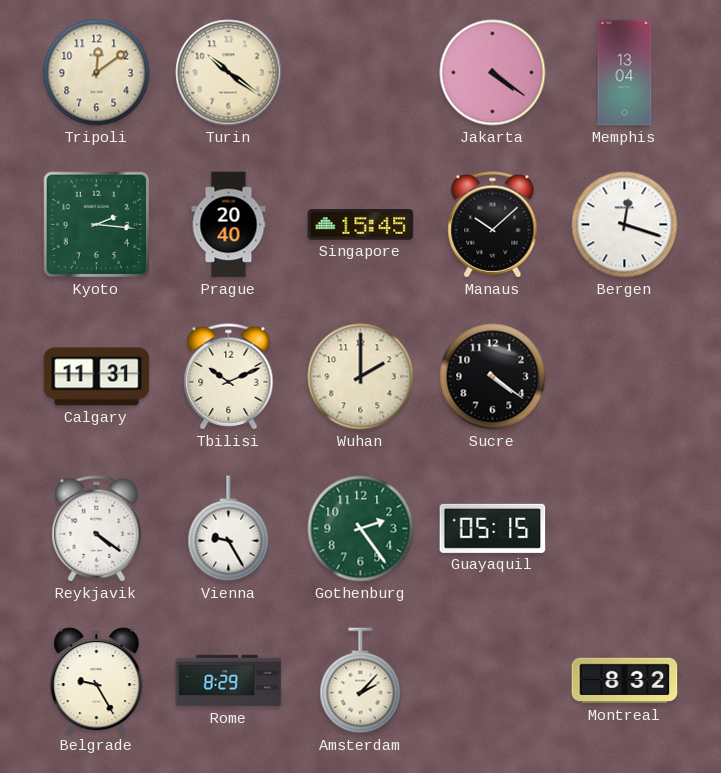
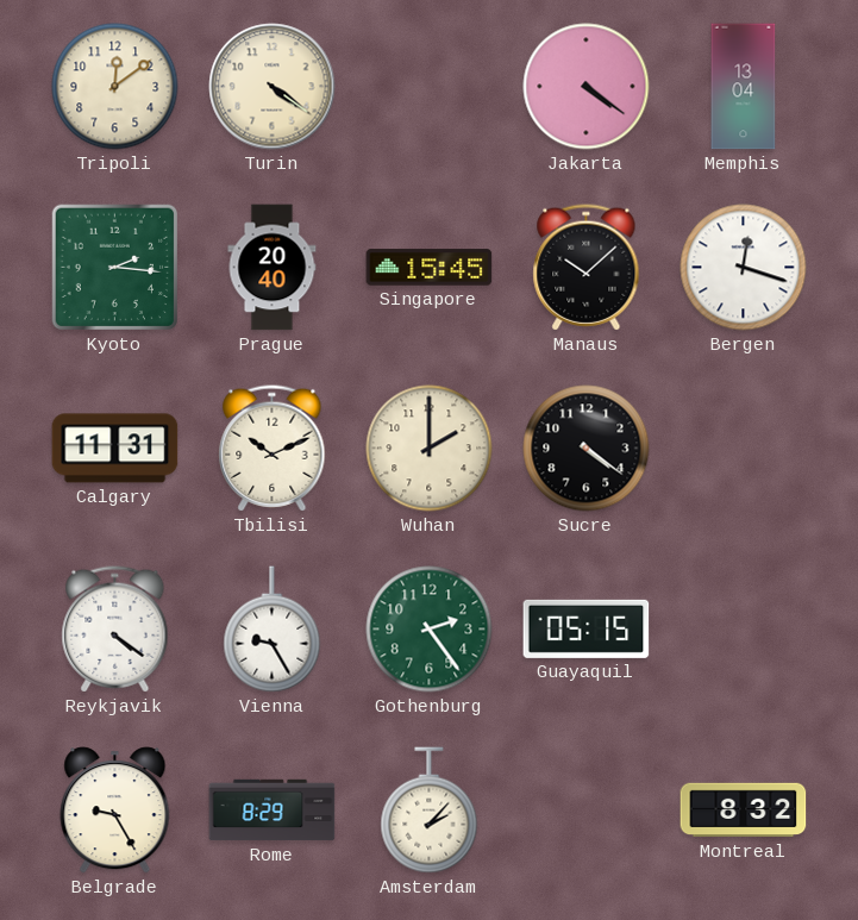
Turin: 10:21 -> 4:21 (273, 87)
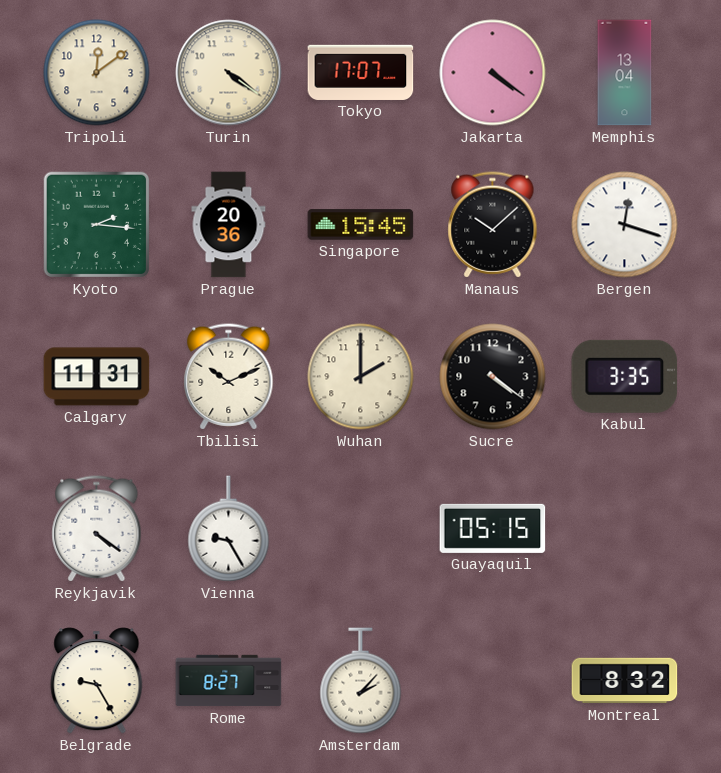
Tokyo: none -> 17:07 (361, 72)
Prague: 20:40 -> 20:36 (229, 225)
Kabul: none -> 3:35 (625, 376)
Gothenburg: 2:24 -> none (430, 630)
Rome: 8:29 -> 8:27 (229, 681)
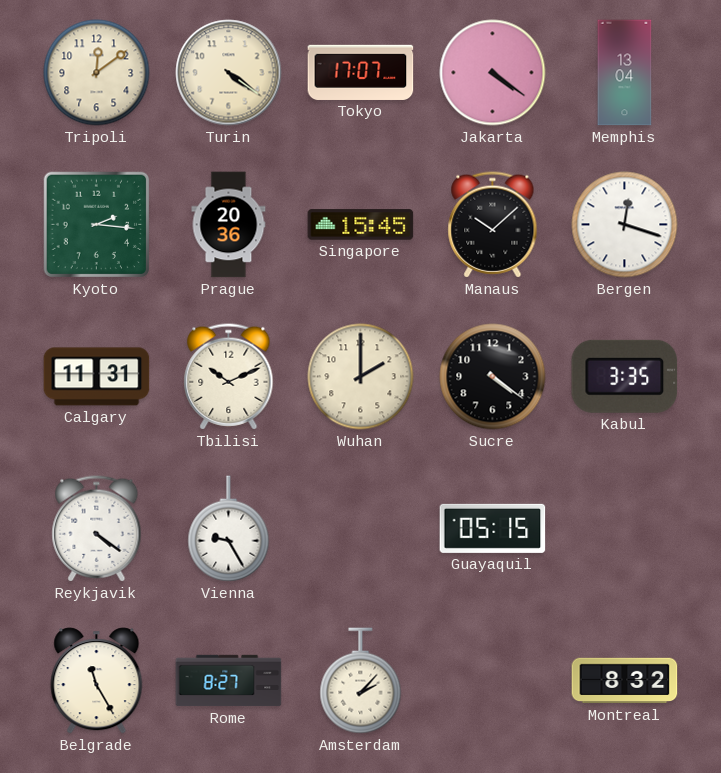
Belgrade: 9:25 -> 11:25 (97, 681)
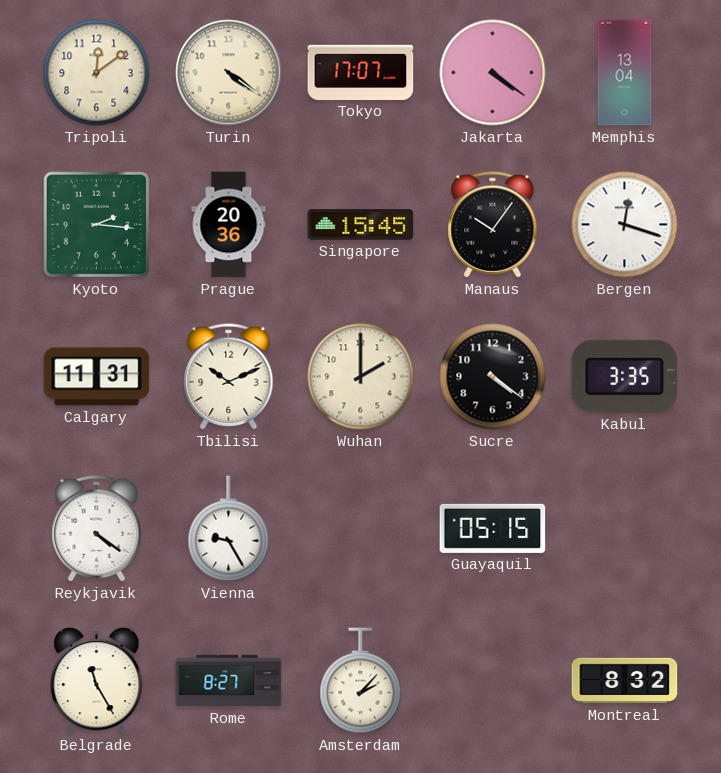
Manaus: 10:08 -> 10:06 (493, 225)
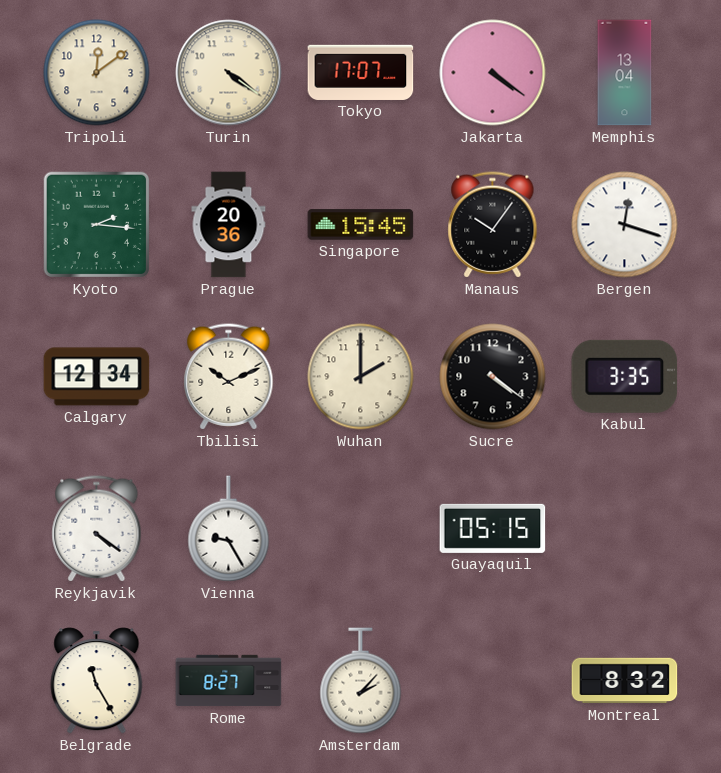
Calgary: 11:31 -> 12:34 (97, 377)
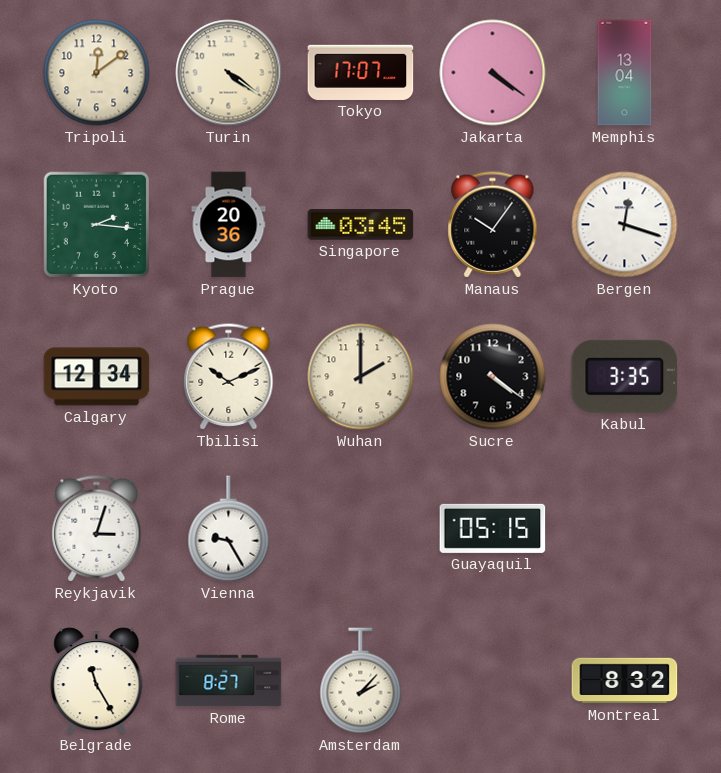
Singapore: 15:45 -> 03:45 (361, 225)
Reykjavik: 4:21 -> 3:03 (97, 529)
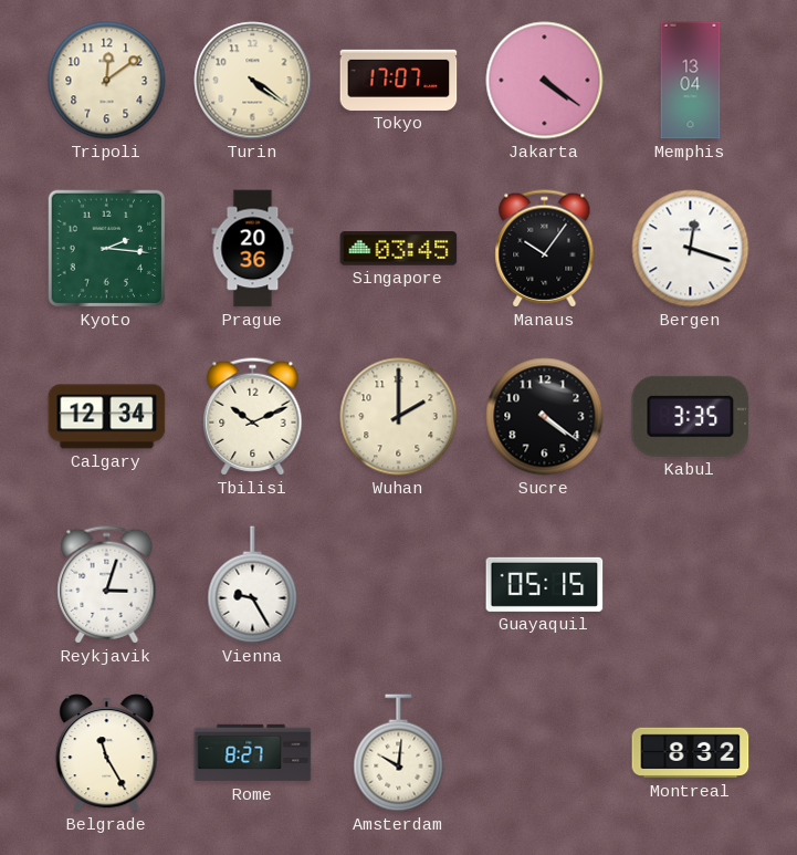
Amsterdam: 2:07 -> 10:01 (399, 753)
